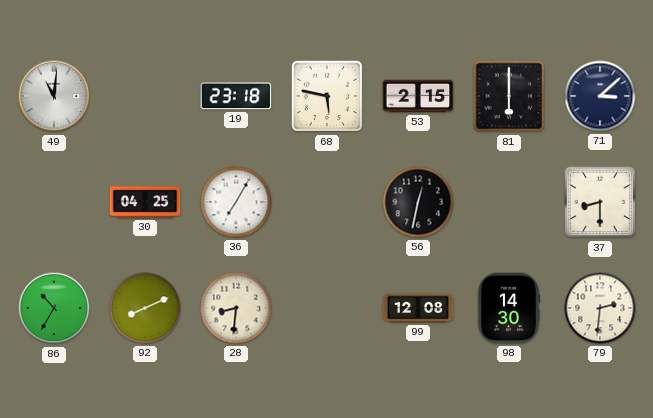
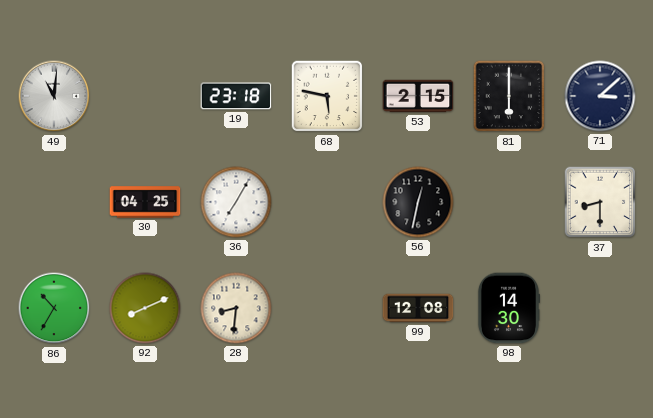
79: 2:31 -> none (600, 308)
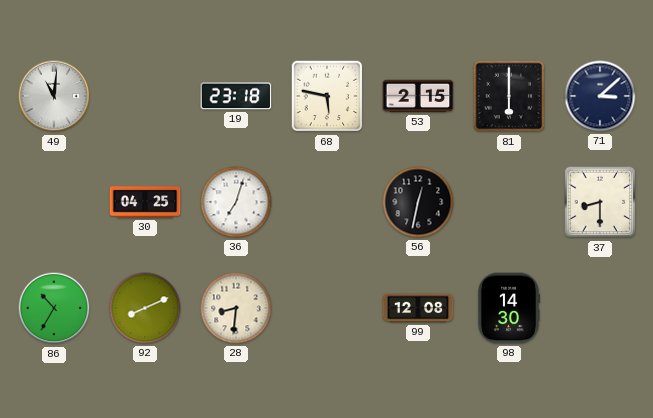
36: 7:05 -> 7:03 (236, 202)
